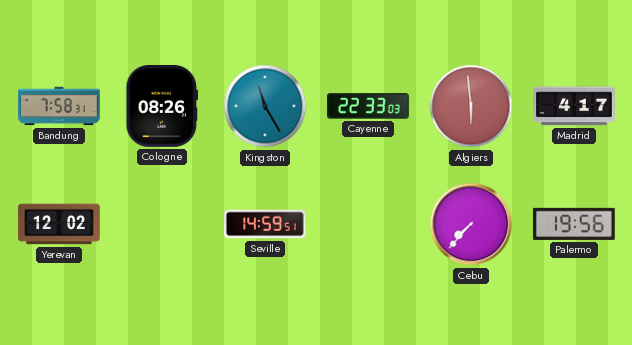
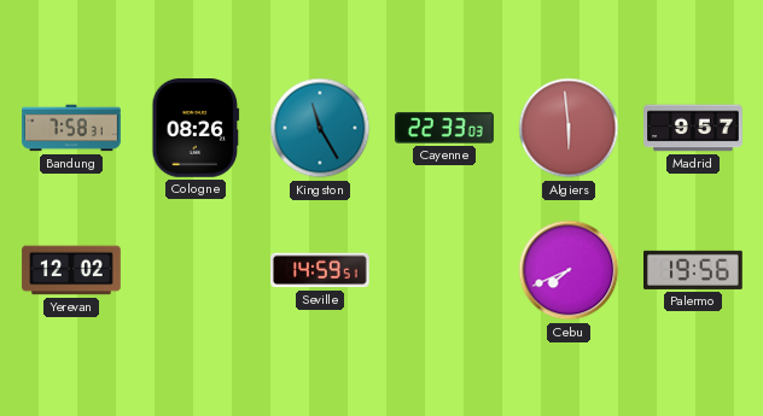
Madrid: 4:17 -> 9:57 (693, 128)
Cebu: 7:37 -> 7:41 (569, 270)
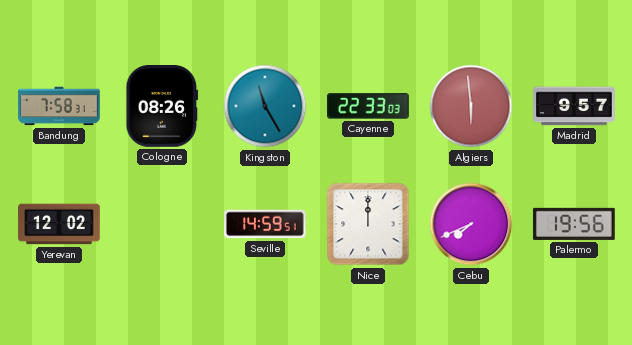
Nice: none -> 12:00 (368, 224)
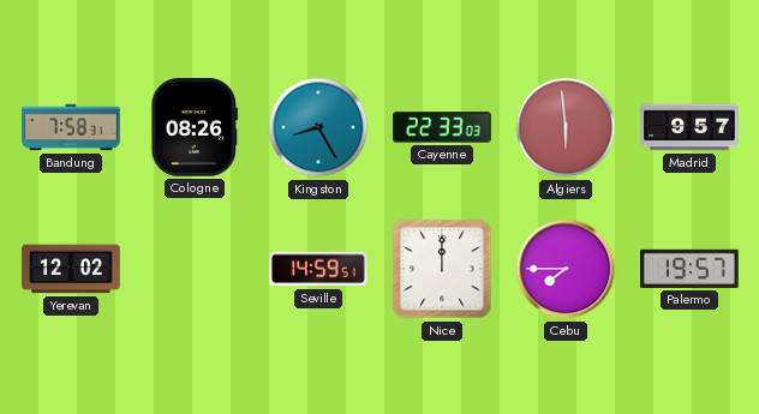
Kingston: 11:25 -> 8:25 (318, 127)
Cebu: 7:41 -> 7:45 (566, 269)
Palermo: 19:56 -> 19:57 (689, 269)
